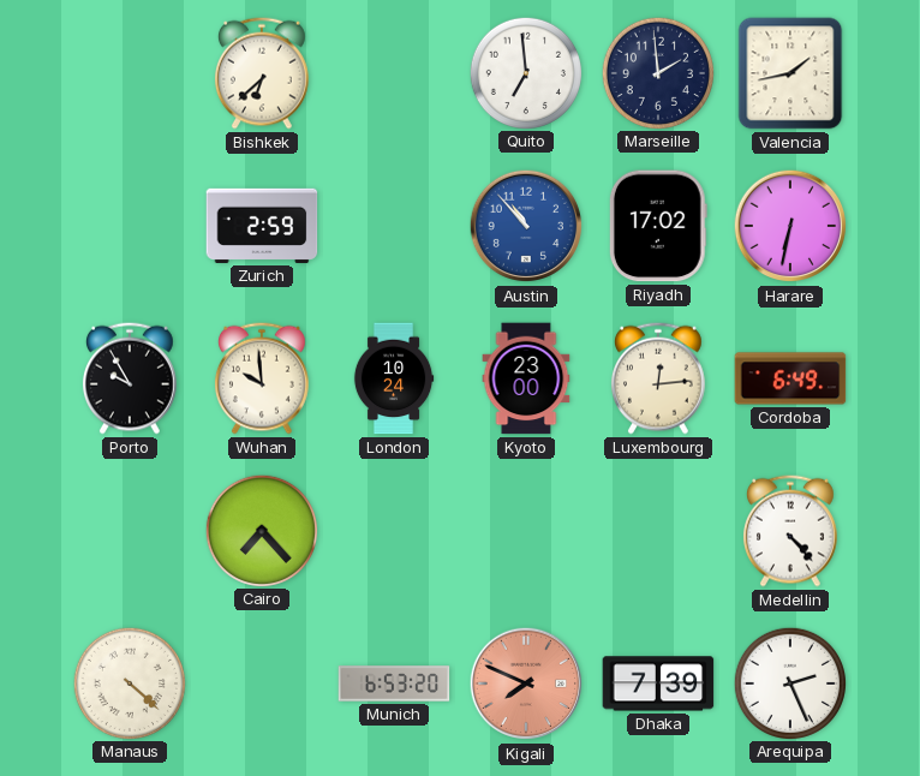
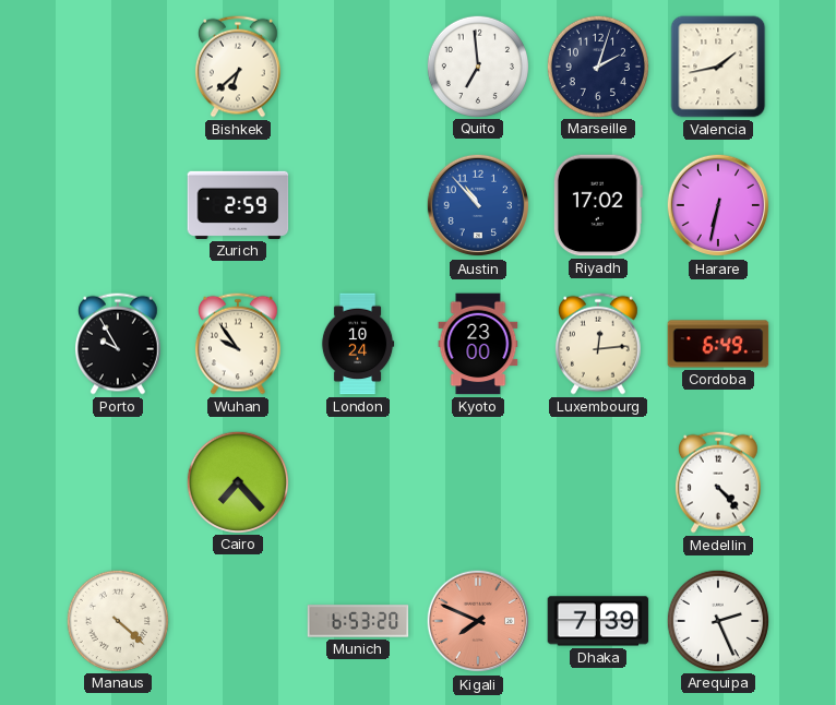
Marseille: 1:59 -> 2:03 (597, 65)
Wuhan: 9:59 -> 9:54 (238, 344)
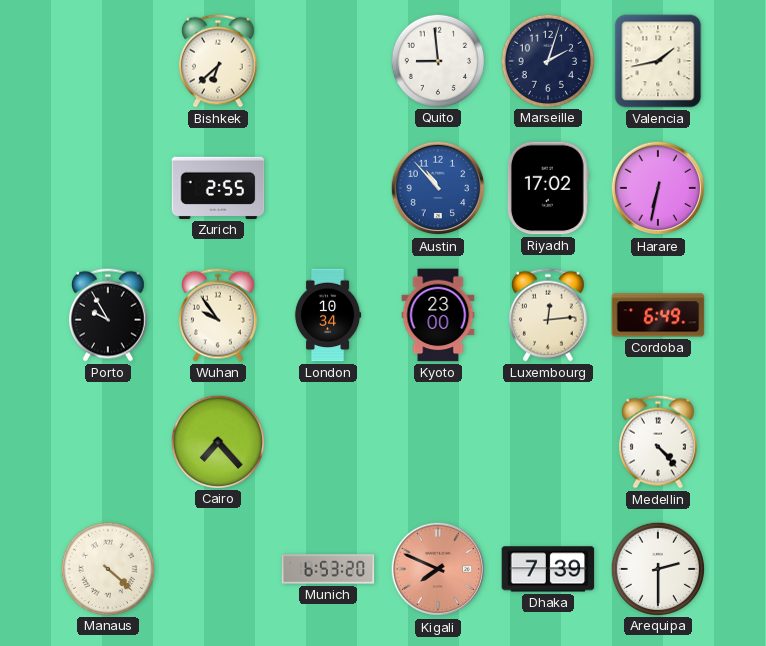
Quito: 6:59 -> 8:59 (437, 60)
Zurich: 2:59 -> 2:55 (218, 188)
London: 10:24 -> 10:34 (328, 315)
Arequipa: 2:26 -> 2:30 (657, 568)
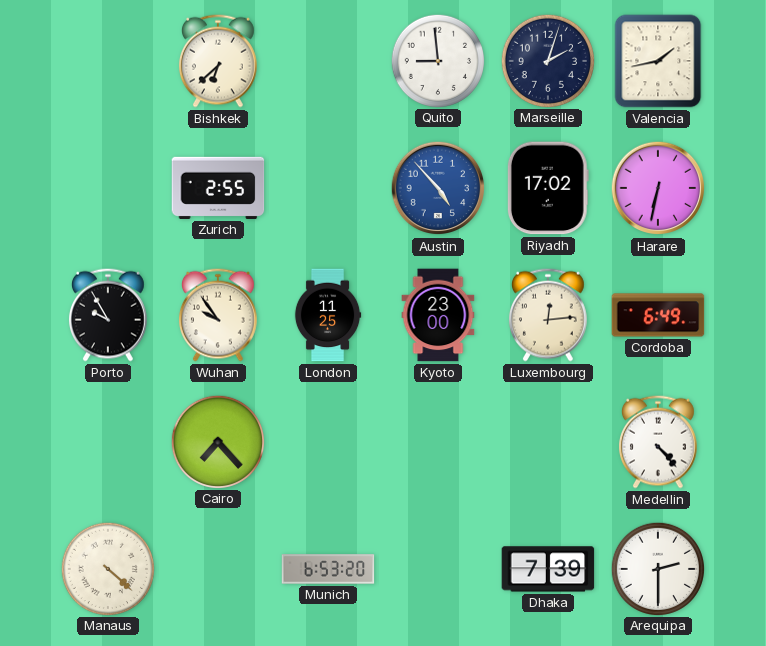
Austin: 10:53 -> 4:53 (438, 188)
London: 10:34 -> 11:25 (328, 315)
Kigali: 7:49 -> none (438, 569)
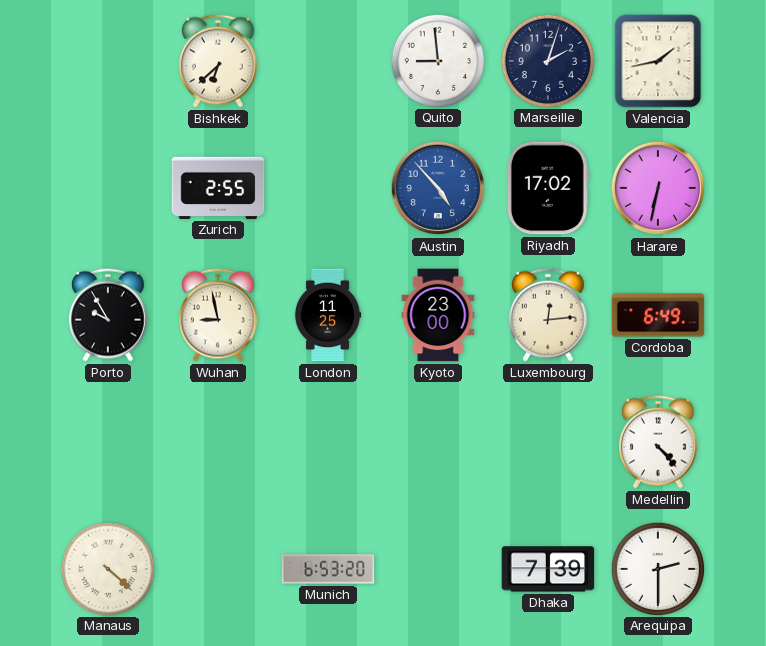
Wuhan: 9:54 -> 8:58 (218, 315)
Cairo: 7:23 -> none (217, 441)
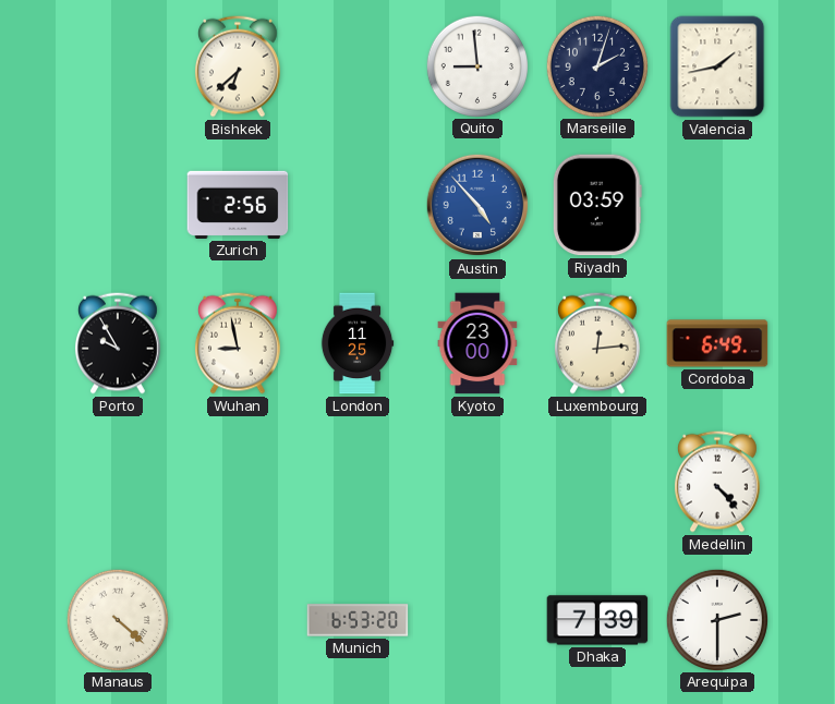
Zurich: 2:55 -> 2:56 (238, 205)
Riyadh: 17:02 -> 03:59 (597, 205)
Harare: 6:32 -> none (658, 188)
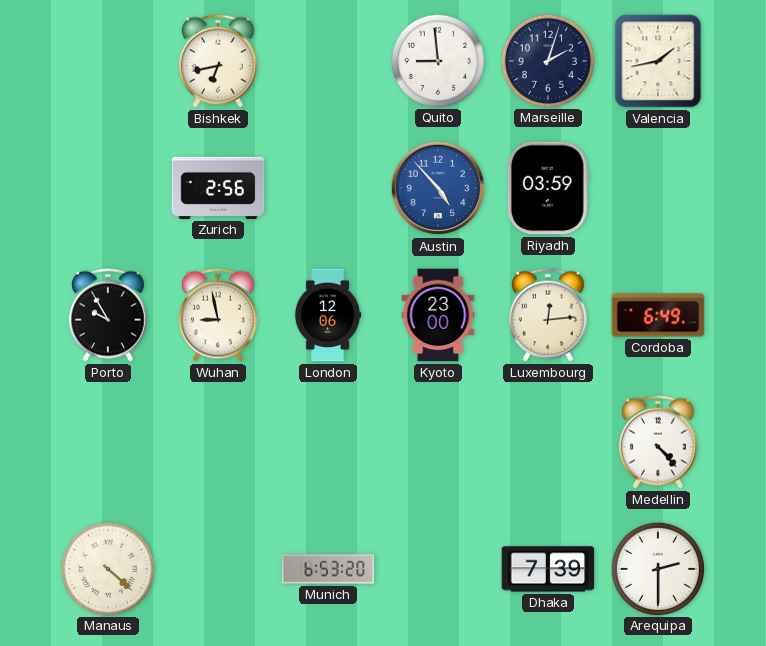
Bishkek: 6:38 -> 6:43 (218, 61)
London: 11:25 -> 12:06 (328, 315)
